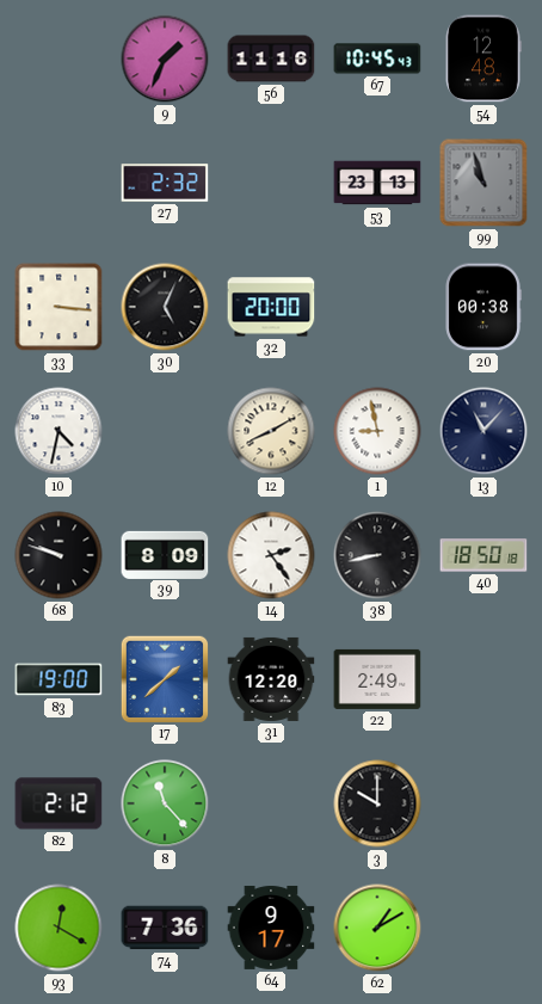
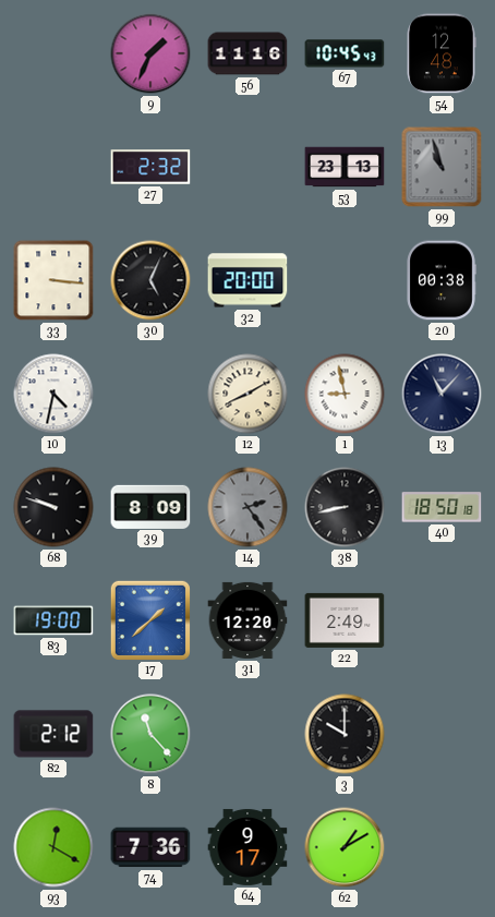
14 dial: white -> grey (247, 507)
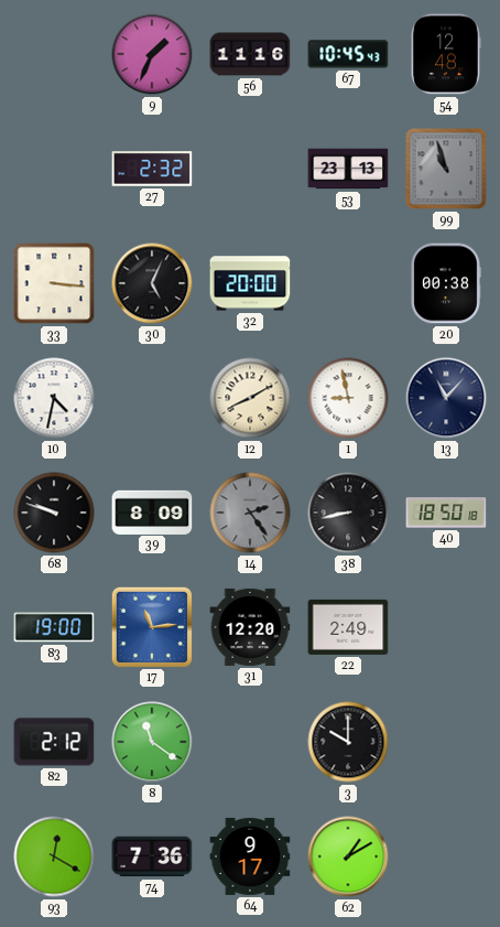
17: 1:38 -> 11:14 (151, 626)
8: 11:23 -> 11:21 (152, 742)
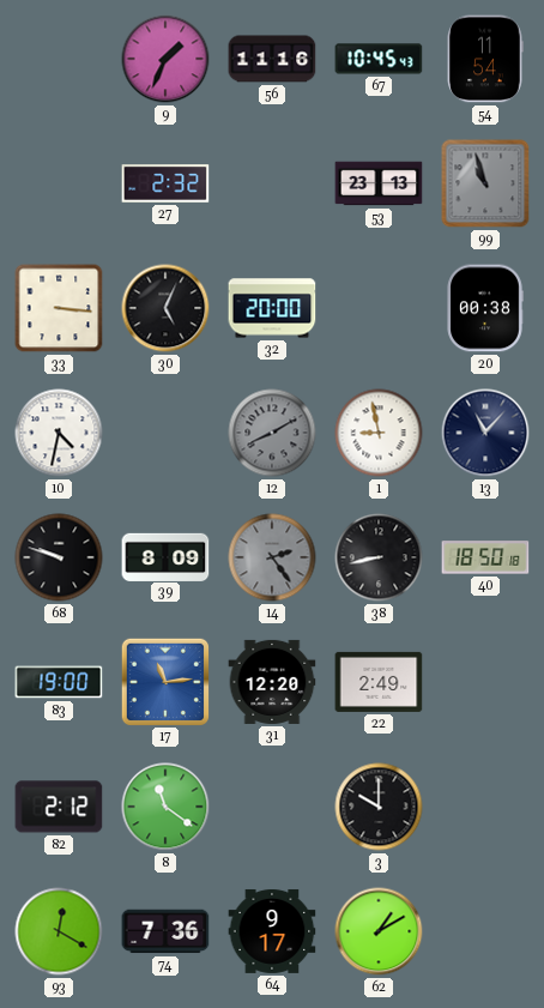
54: 12:48 -> 11:54 (485, 59)
12 dial: cream -> grey (272, 433)
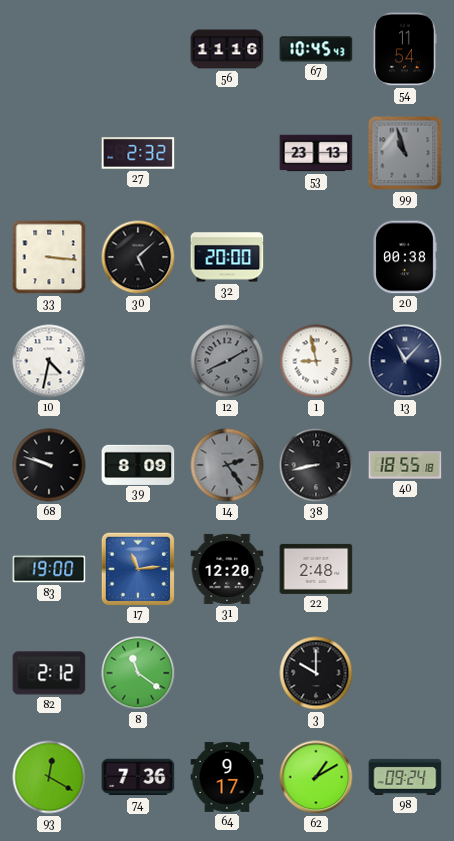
9: 1:34 -> none (165, 59)
30: 5:04 -> 5:08 (138, 257)
40: 18:50 -> 18:55 (405, 465)
22: 2:49 -> 2:48 (316, 569)
98: none -> 09:24 (405, 777)
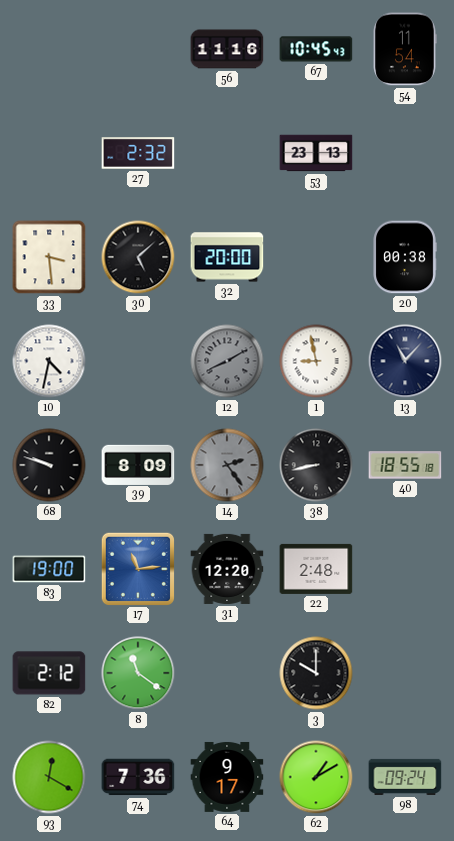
99: 10:57 -> none (405, 153)
33: 3:16 -> 3:29 (49, 257)
